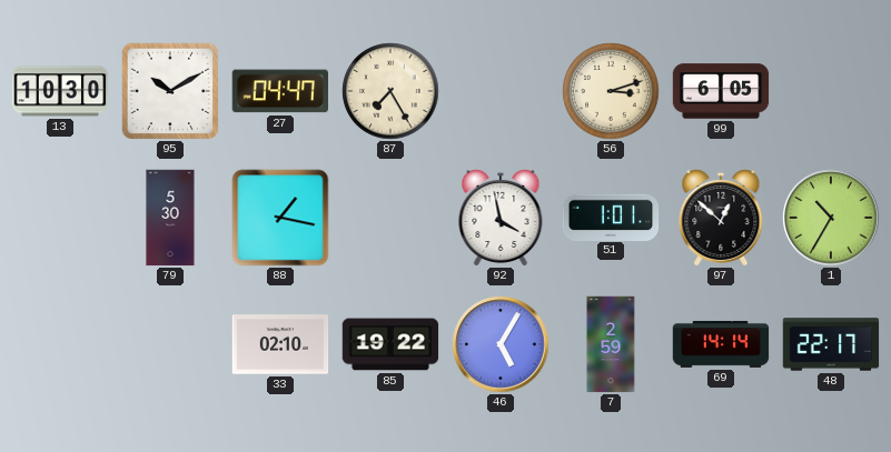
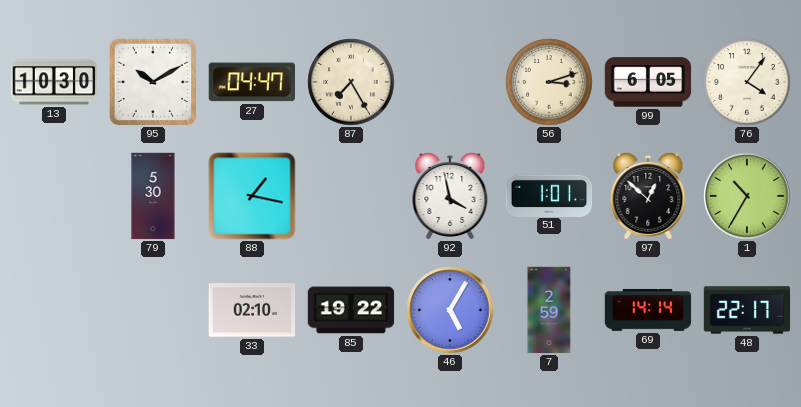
76: none -> 4:06 (747, 82)
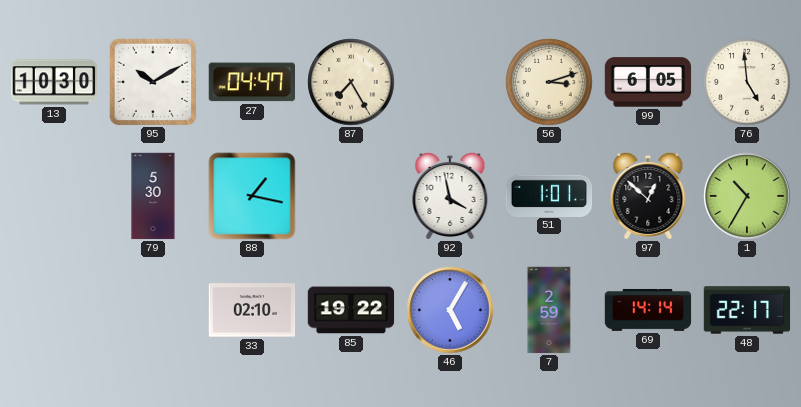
76: 4:06 -> 4:59 (747, 82)
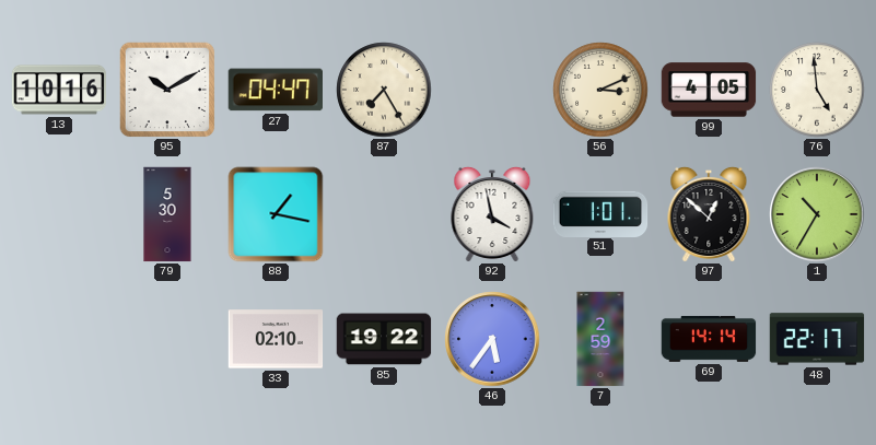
13: 10:30 -> 10:16 (59, 90)
56: 3:12 -> 3:11 (600, 90)
99: 6:05 -> 4:05 (709, 90)
46: 5:05 -> 5:36 (492, 339)
